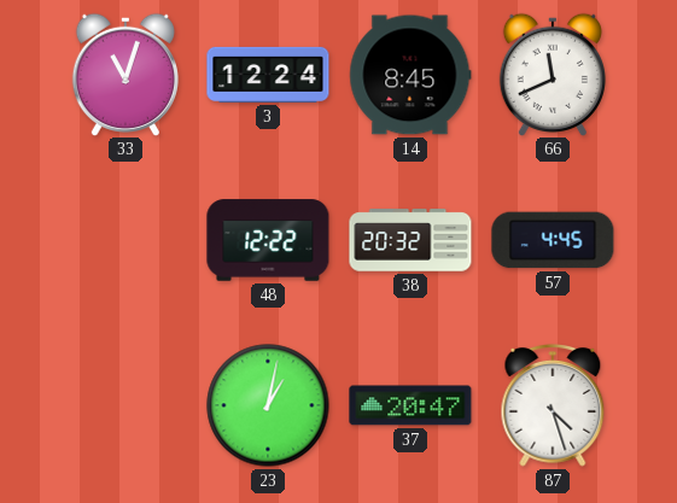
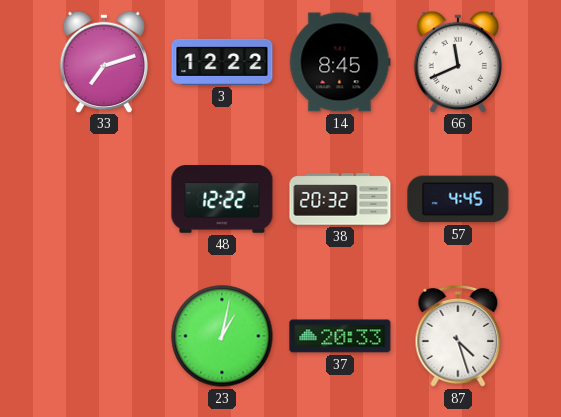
33: 11:03 -> 7:12 (104, 61)
3: 12:24 -> 12:22 (222, 62)
37: 20:47 -> 20:33 (340, 336)
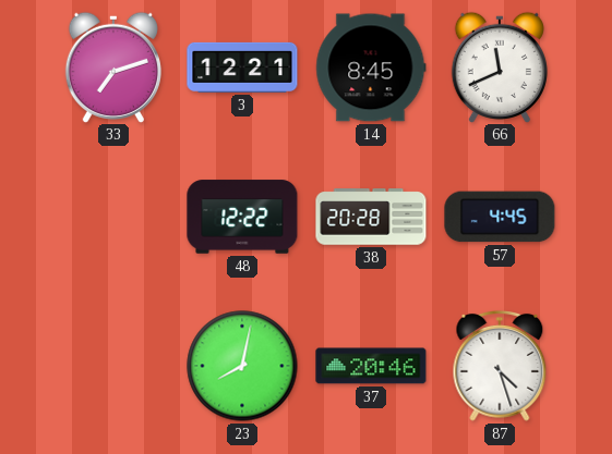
3: 12:22 -> 12:21 (242, 68)
38: 20:32 -> 20:28 (371, 217)
23: 1:02 -> 8:02 (242, 366)
37: 20:33 -> 20:46 (371, 366)
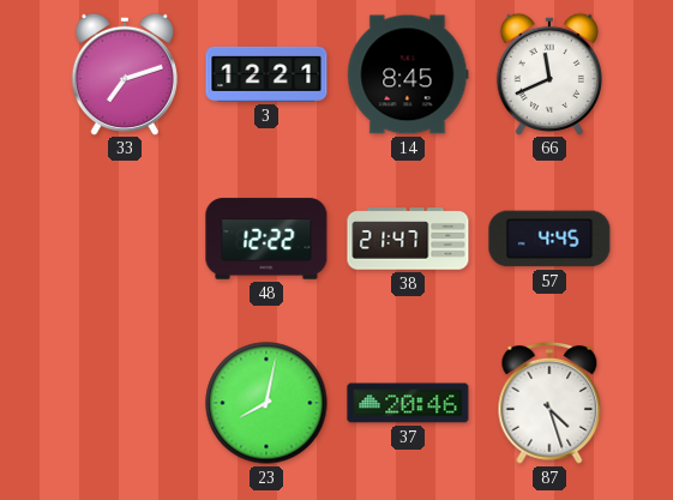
38: 20:28 -> 21:47 (408, 239)
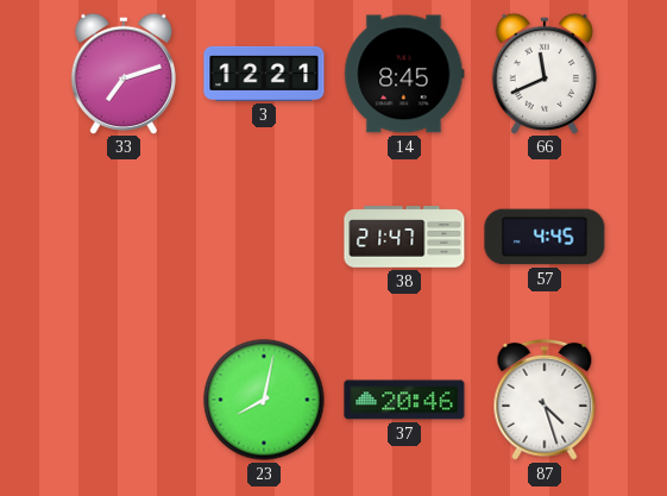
48: 12:22 -> none (266, 239)
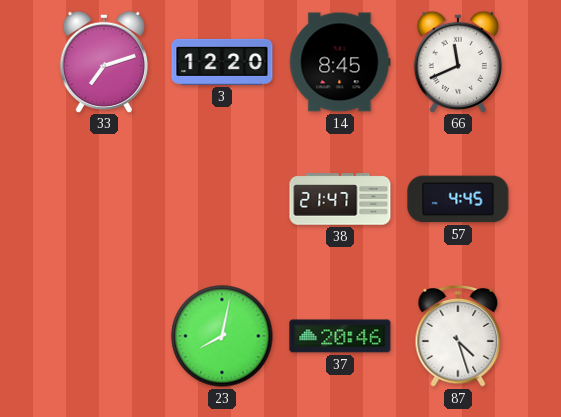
3: 12:21 -> 12:20 (222, 62)
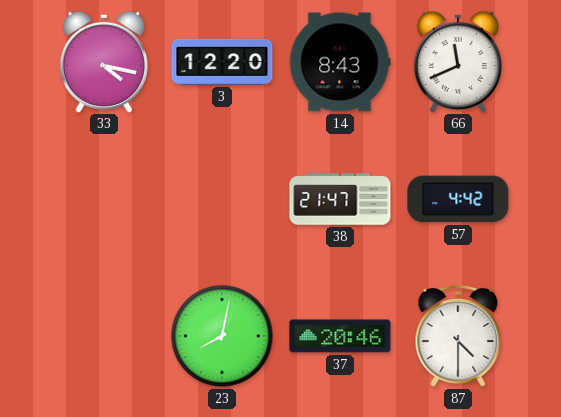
33: 7:12 -> 4:17 (104, 61)
14: 8:45 -> 8:43 (340, 62)
57: 4:45 -> 4:42 (458, 199)
87: 4:27 -> 4:30 (458, 337)
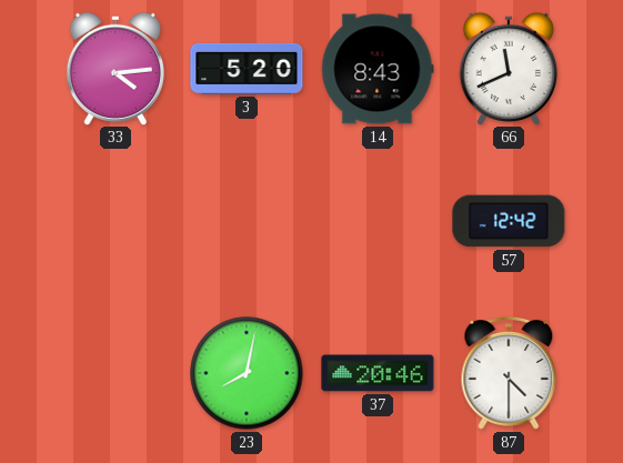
33: 4:17 -> 4:14 (115, 68)
3: 12:20 -> 5:20 (247, 69)
38: 21:47 -> none (340, 199)
57: 4:42 -> 12:42 (509, 221)
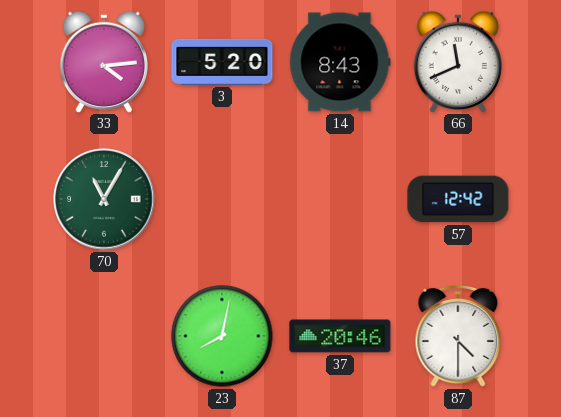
70: none -> 11:05 (104, 199)
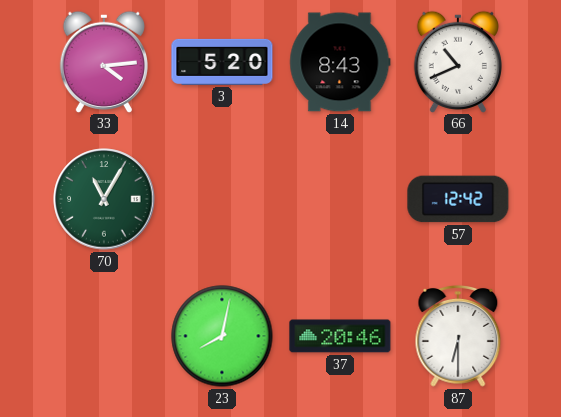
66: 11:41 -> 10:41 (458, 61)
87: 4:30 -> 6:30 (458, 337)
